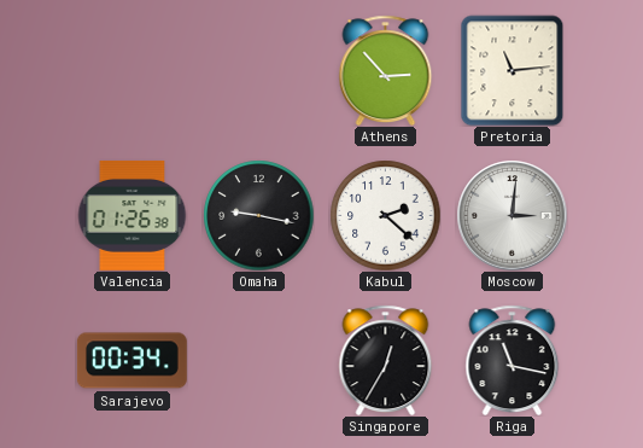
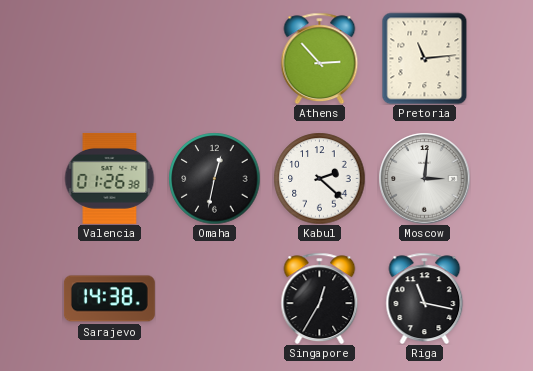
Omaha: 9:17 -> 12:32 (214, 178)
Sarajevo: 00:34 -> 14:38 (109, 299)
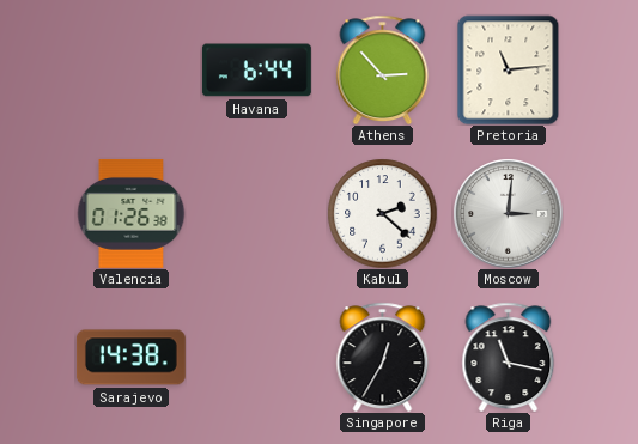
Havana: none -> 6:44 (256, 71)
Omaha: 12:32 -> none (214, 178)
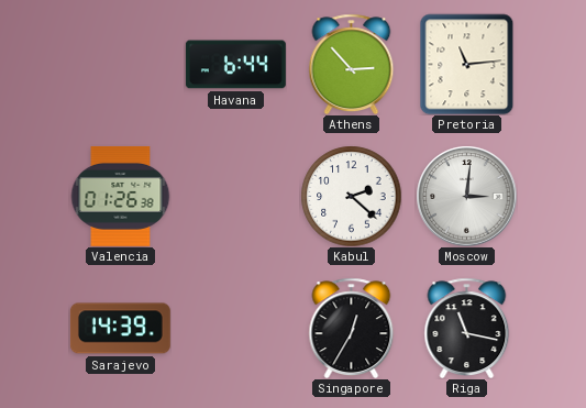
Sarajevo: 14:38 -> 14:39 (120, 329)
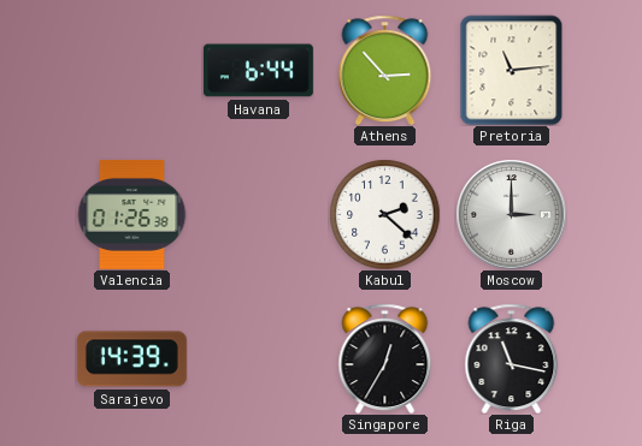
Moscow: 3:01 -> 3:00 (511, 214)
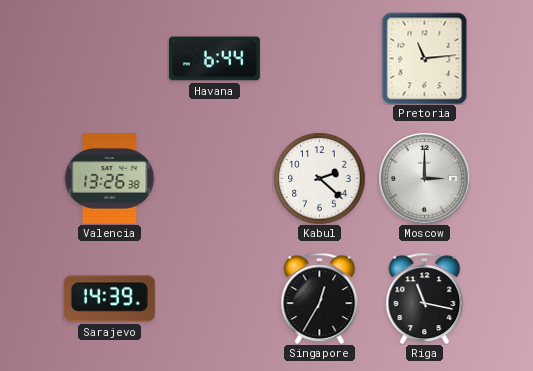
Athens: 2:53 -> none (385, 70)
Valencia: 01:26 -> 13:26 (109, 178)
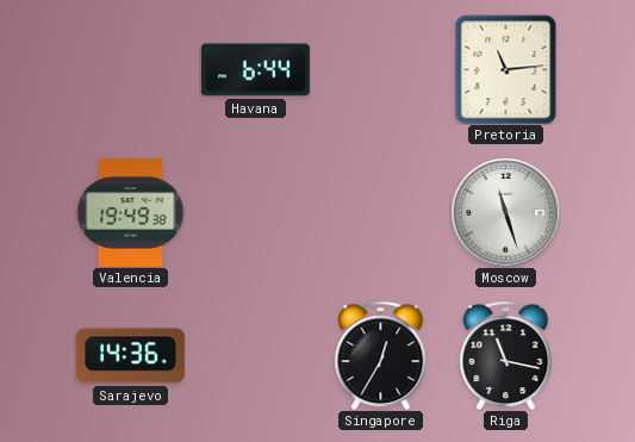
Valencia: 13:26 -> 19:49 (130, 212)
Kabul: 2:22 -> none (319, 178)
Moscow: 3:00 -> 11:27 (505, 212)
Sarajevo: 14:39 -> 14:36 (130, 356)
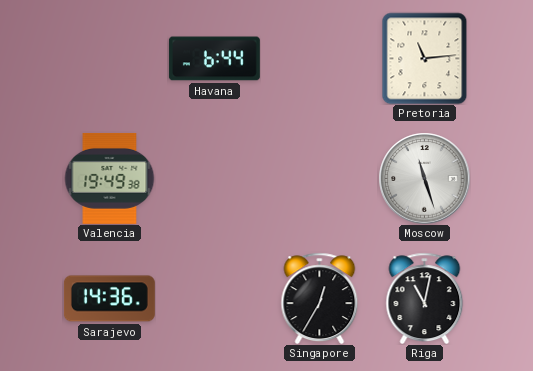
Riga: 11:17 -> 11:02 (425, 298)
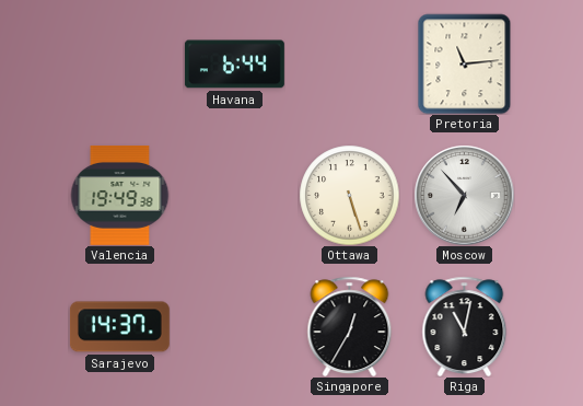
Ottawa: none -> 5:27 (349, 195)
Moscow: 11:27 -> 6:53 (464, 195)
Sarajevo: 14:36 -> 14:37 (119, 327)
